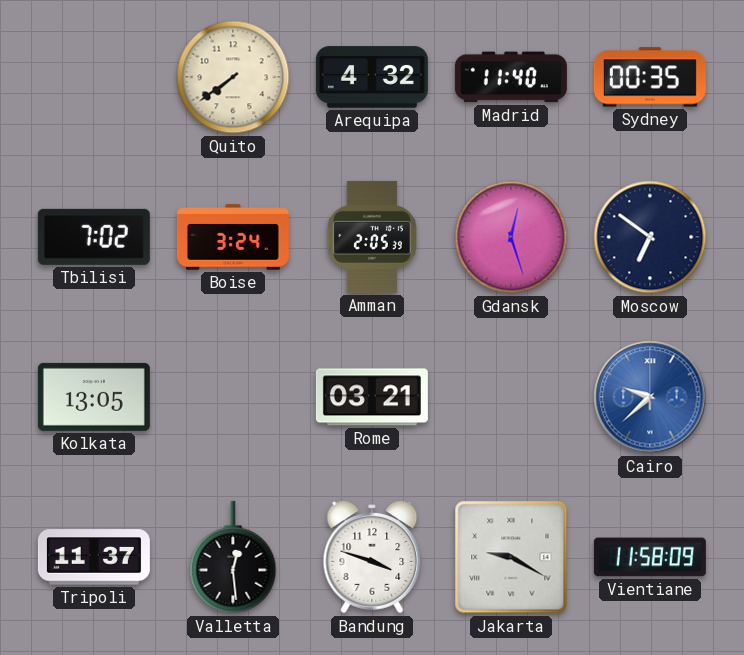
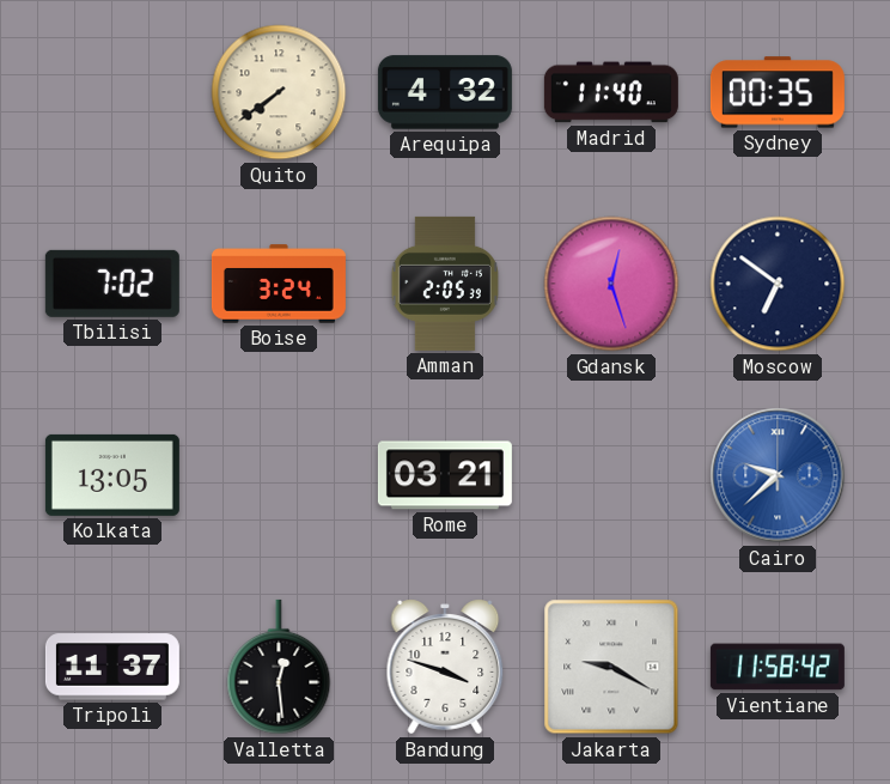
Vientiane: 11:58:09 -> 11:58:42 (778, 667)
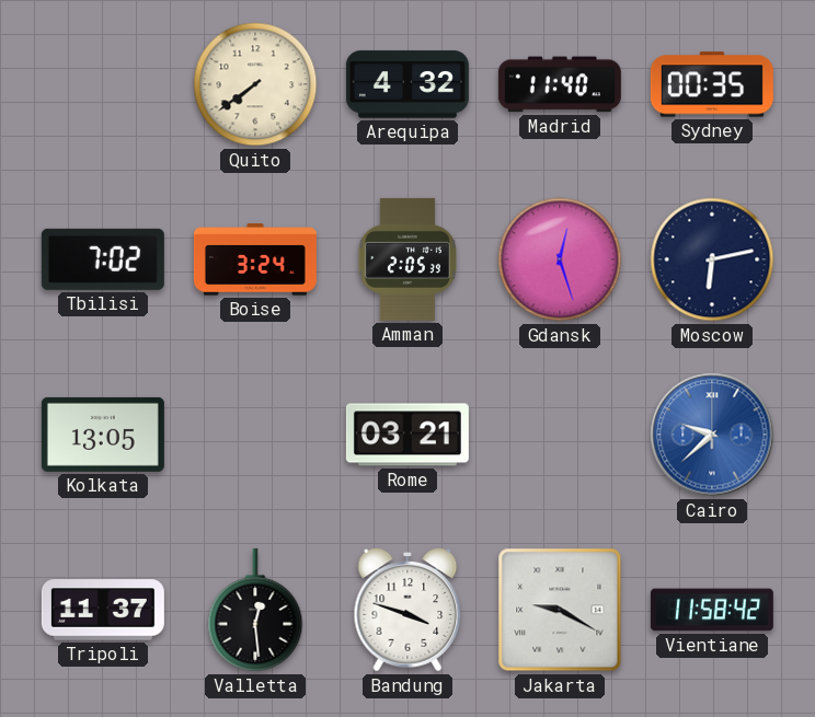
Moscow: 6:51 -> 6:13 (712, 259)
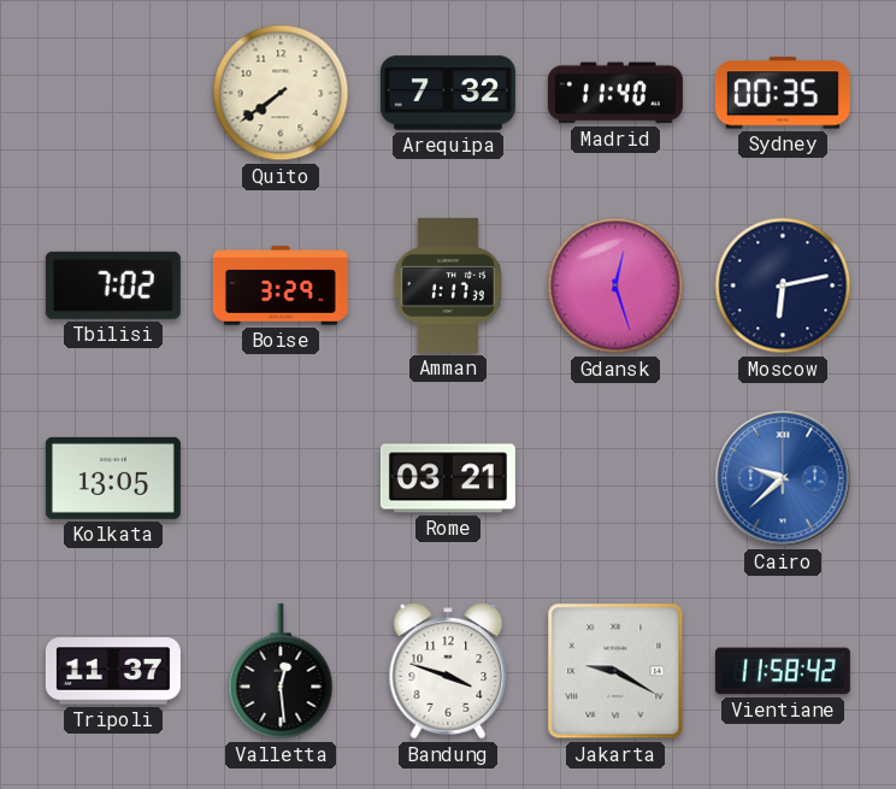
Arequipa: 4:32 -> 7:32 (448, 93)
Boise: 3:24 -> 3:29 (281, 285)
Amman: 2:05 -> 1:17 (448, 285)
